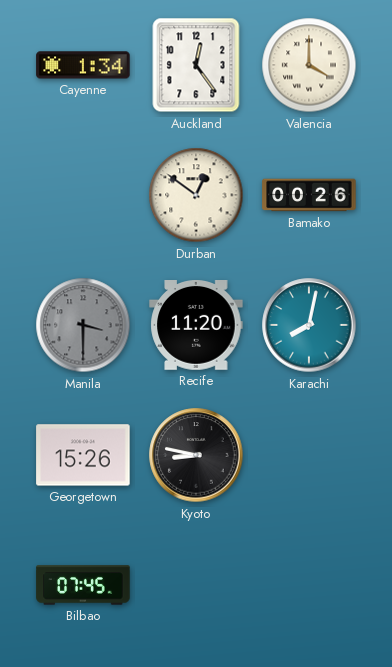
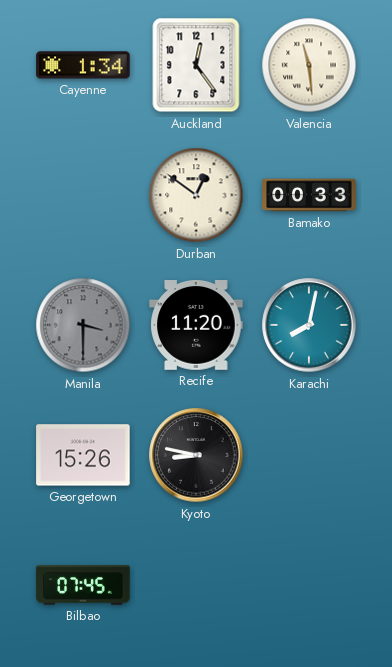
Valencia: 4:00 -> 11:29 (309, 65)
Bamako: 00:26 -> 00:33 (309, 195)
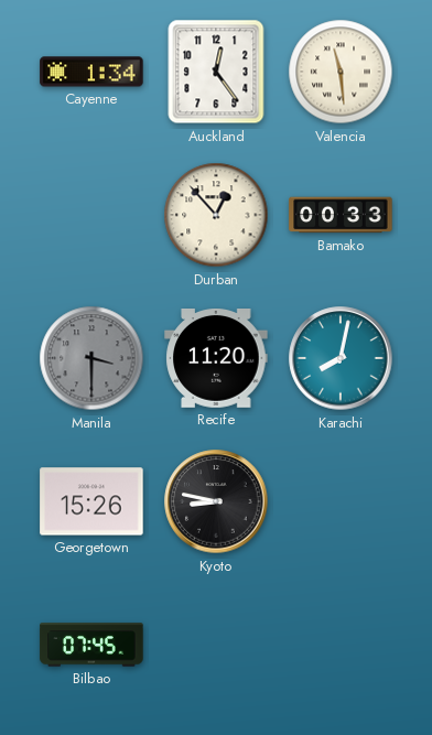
Durban: 12:51 -> 12:53 (216, 215)
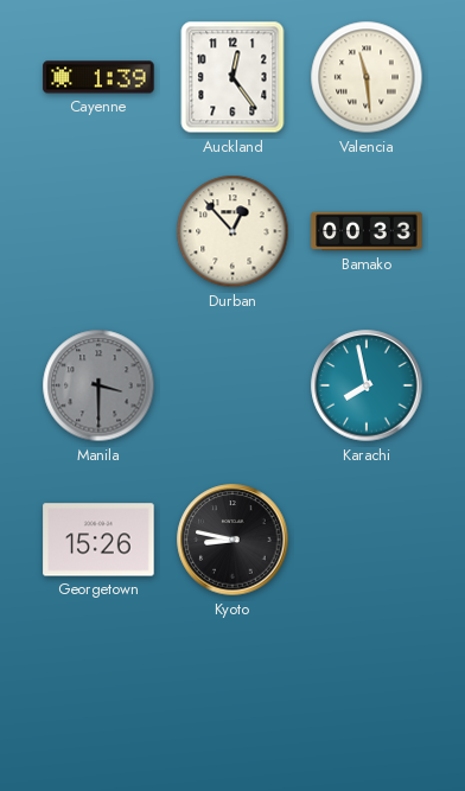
Cayenne: 1:34 -> 1:39 (98, 77)
Recife: 11:20 -> none (216, 359)
Karachi: 8:02 -> 7:58 (367, 385)
Bilbao: 07:45 -> none (91, 645)
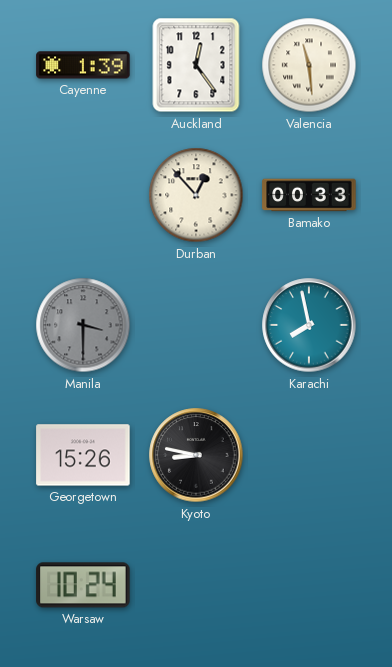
Warsaw: none -> 10:24 (83, 585)
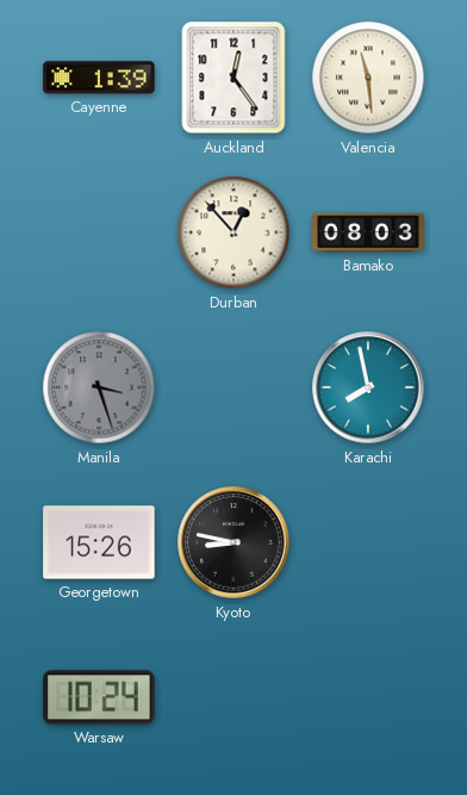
Bamako: 00:33 -> 08:03 (368, 232)
Manila: 3:30 -> 3:27 (99, 387)
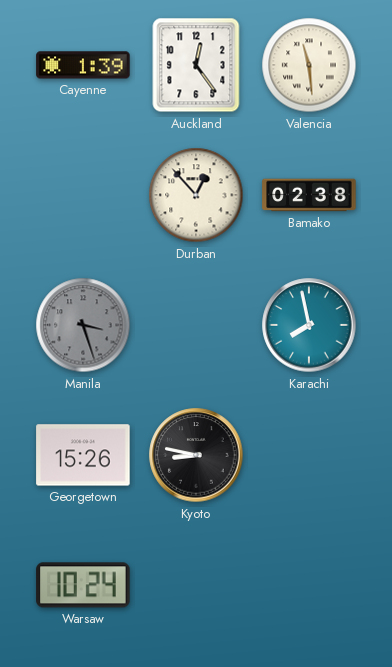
Bamako: 08:03 -> 02:38 (309, 195)
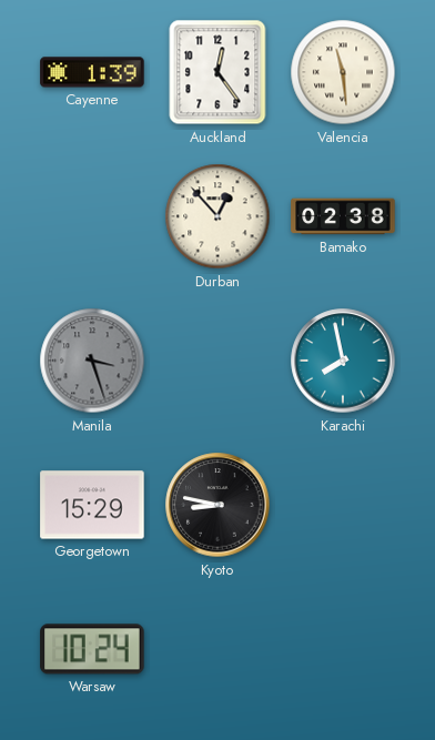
Georgetown: 15:26 -> 15:29 (92, 505)
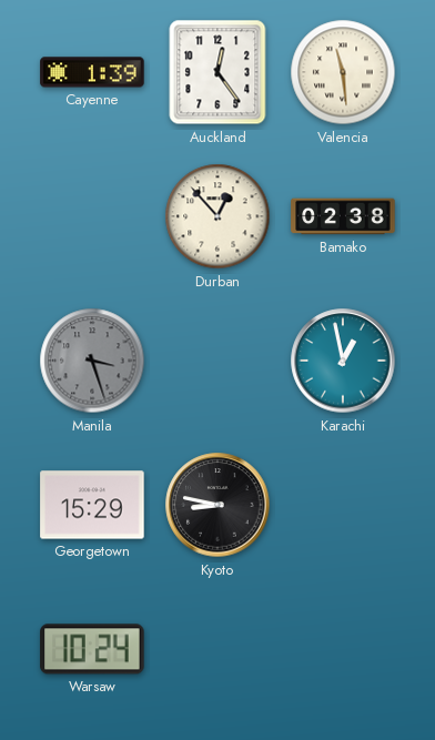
Karachi: 7:58 -> 12:58 (343, 361)
